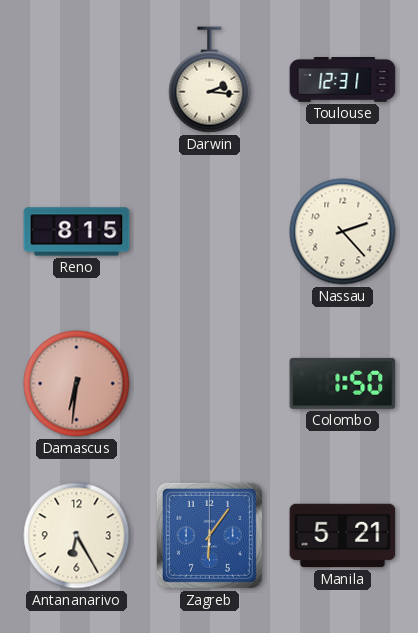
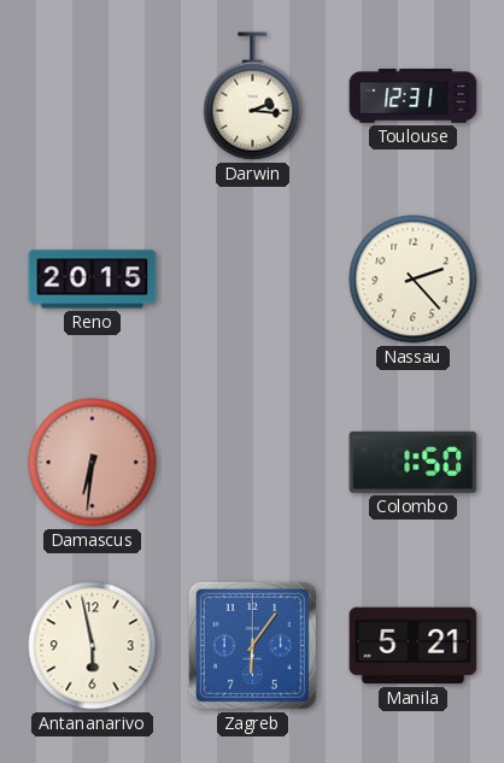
Reno: 8:15 -> 20:15 (93, 280)
Antananarivo: 6:25 -> 5:58 (93, 646)
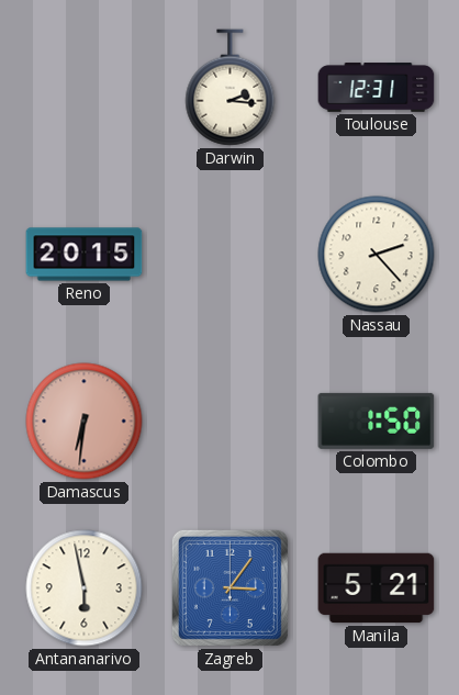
Zagreb: 6:06 -> 3:06 (229, 587)
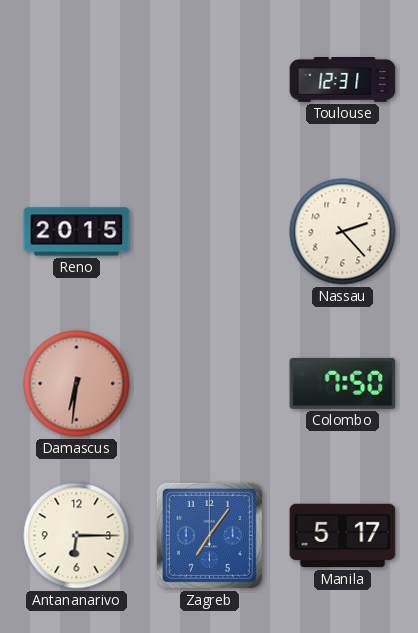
Darwin: 2:16 -> none (231, 88)
Colombo: 1:50 -> 7:50 (343, 383)
Antananarivo: 5:58 -> 6:15 (77, 536)
Zagreb: 3:06 -> 7:06 (209, 535)
Manila: 5:21 -> 5:17 (343, 536)
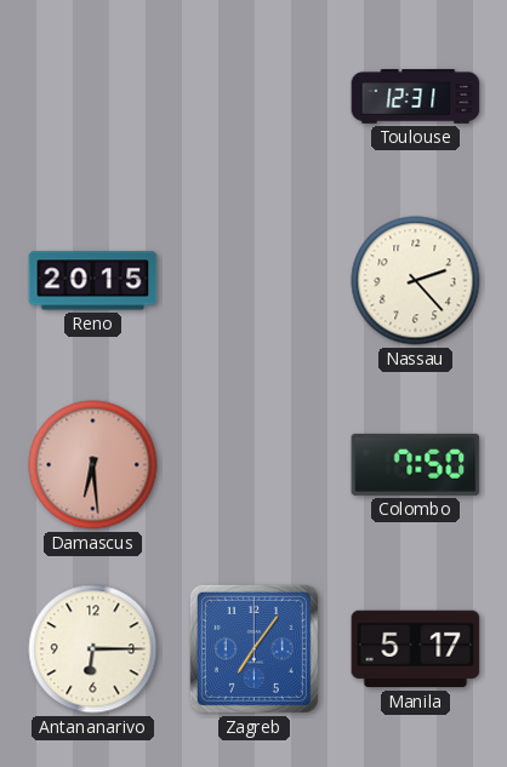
Damascus: 6:31 -> 6:29 (93, 465)
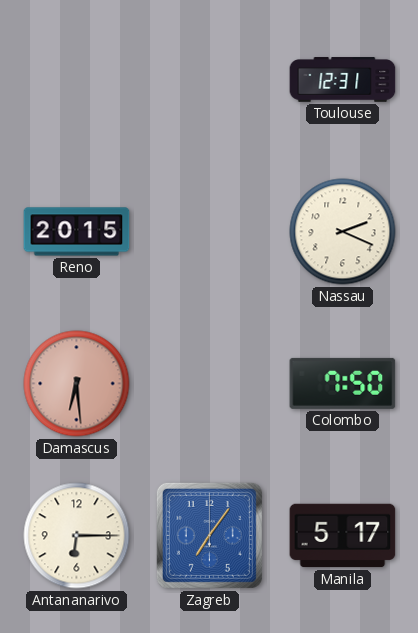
Nassau: 2:23 -> 2:19 (343, 232)
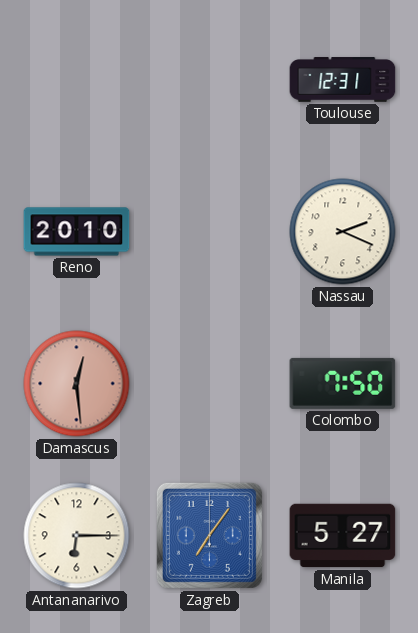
Reno: 20:15 -> 20:10 (77, 232)
Damascus: 6:29 -> 12:29 (77, 384)
Manila: 5:17 -> 5:27 (343, 536)
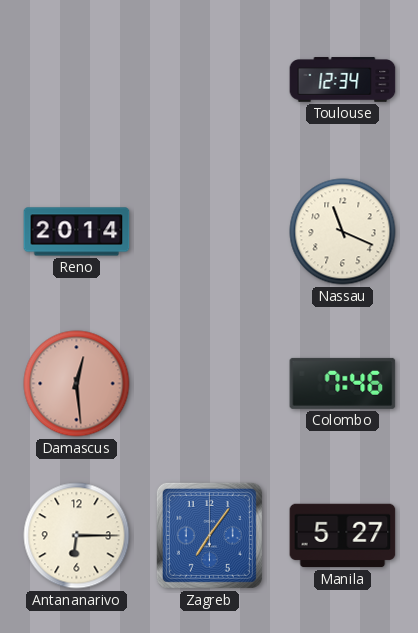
Toulouse: 12:31 -> 12:34 (343, 80)
Reno: 20:10 -> 20:14 (77, 232)
Nassau: 2:19 -> 11:19 (343, 232)
Colombo: 7:50 -> 7:46 (343, 383)
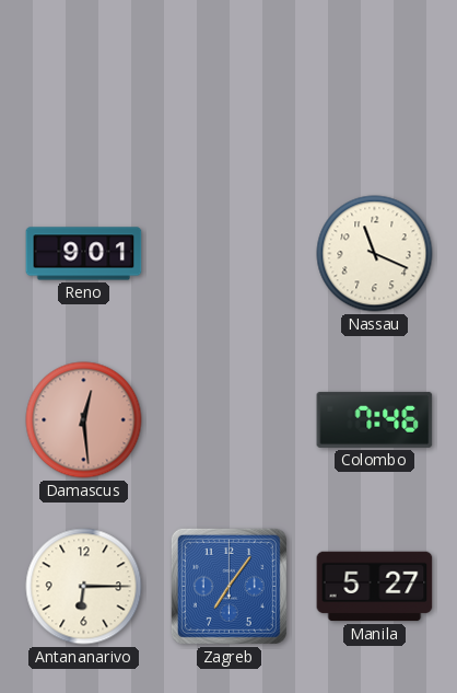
Toulouse: 12:34 -> none (343, 80)
Reno: 20:14 -> 9:01 (84, 254)
